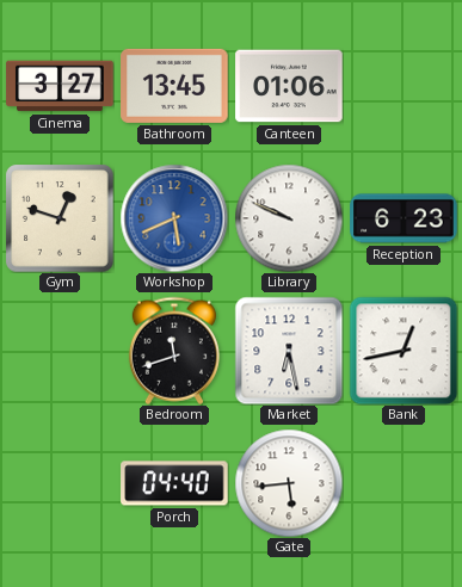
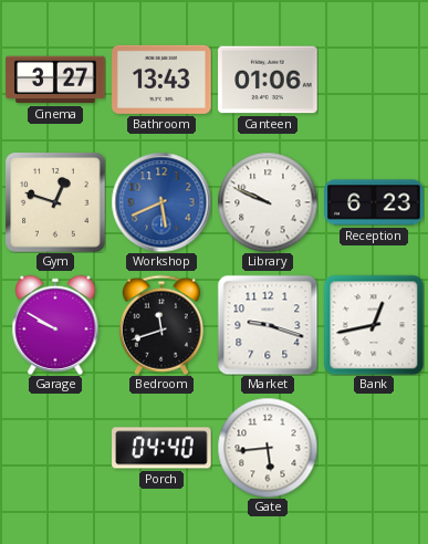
Bathroom: 13:45 -> 13:43 (161, 80)
Garage: none -> 9:50 (55, 324)
Market: 6:28 -> 9:18 (268, 325)
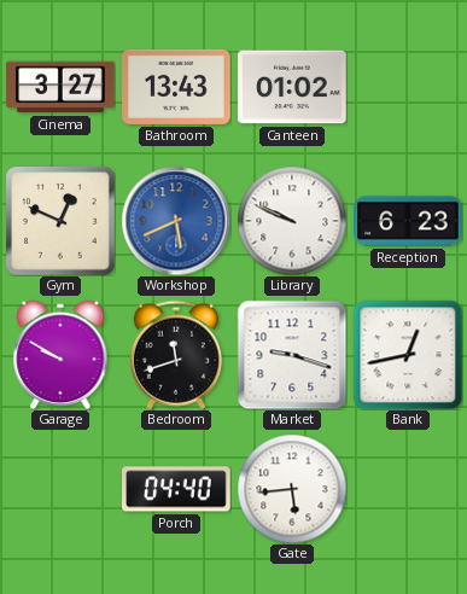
Canteen: 01:06 -> 01:02 (292, 87)
Gym: 12:48 -> 12:49 (60, 221)
